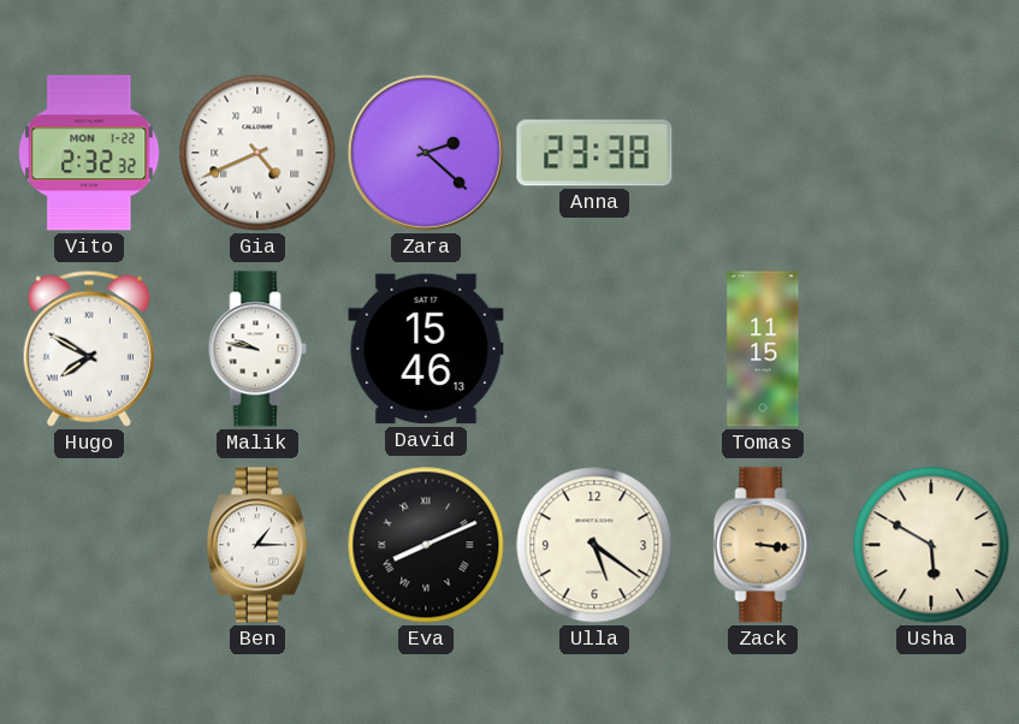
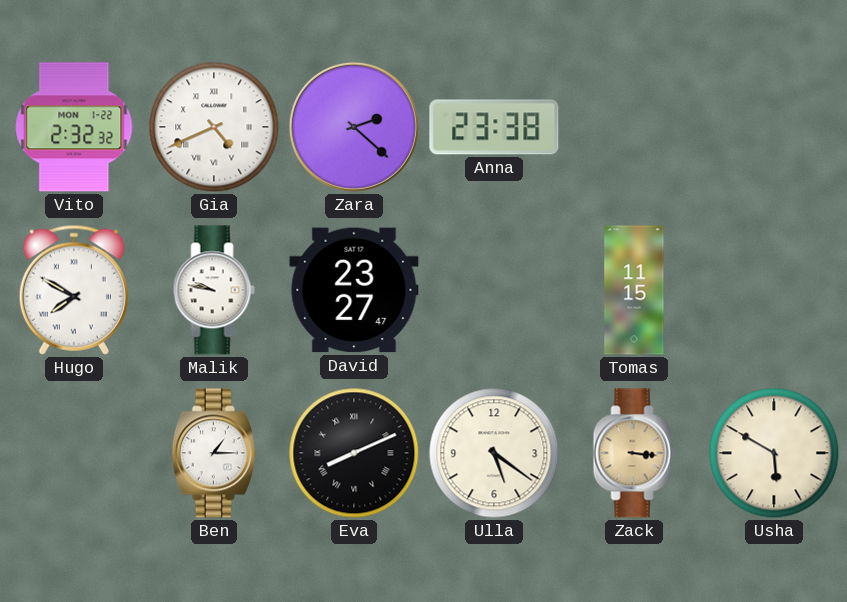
David: 15:46 -> 23:27 (354, 290)
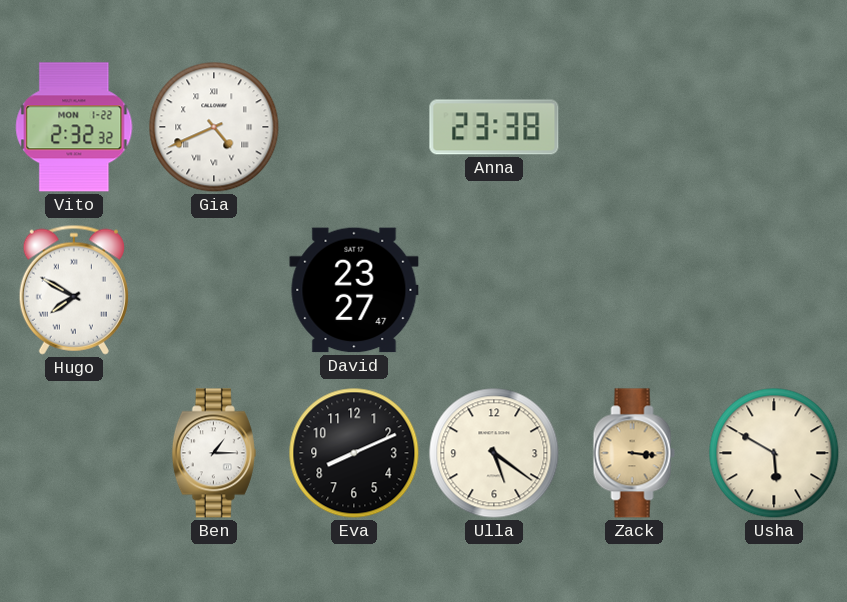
Zara: 2:22 -> none (354, 127)
Malik: 9:47 -> none (214, 290)
Tomas: 11:15 -> none (634, 290)
Eva numerals: Roman -> Arabic (354, 453)
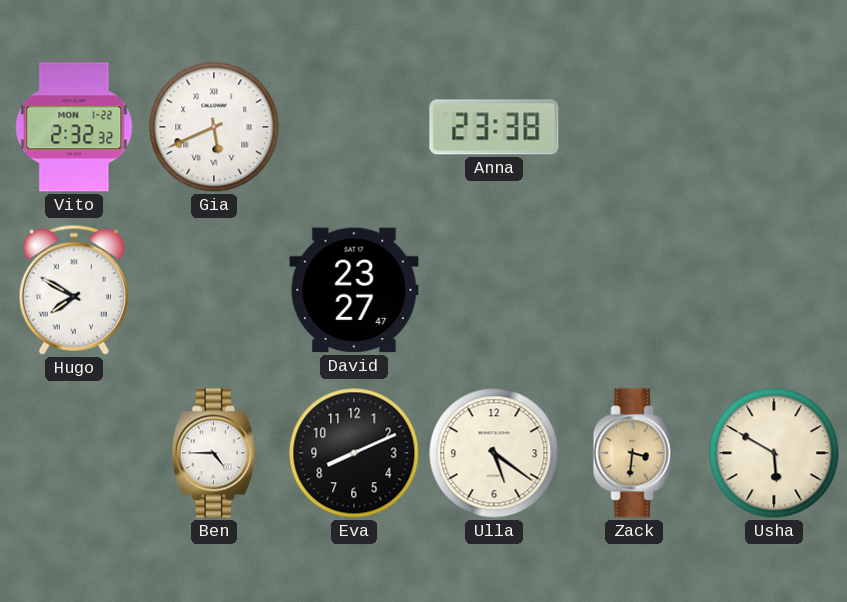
Gia: 4:41 -> 5:41 (214, 127)
Ben: 1:15 -> 4:45 (214, 453)
Zack: 3:16 -> 3:31 (634, 453)
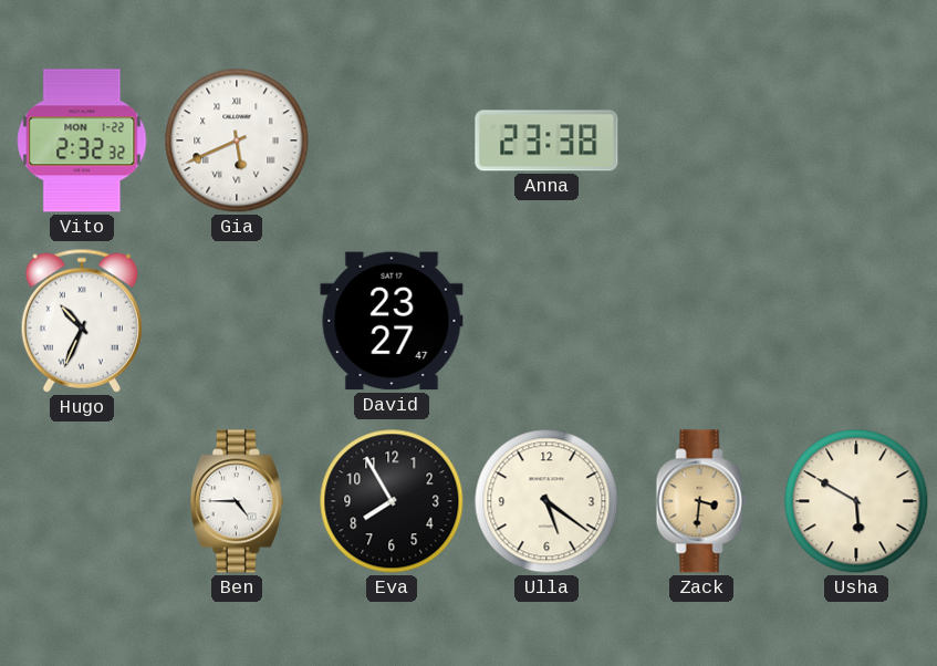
Hugo: 7:50 -> 10:34 (82, 321)
Eva: 8:11 -> 7:55 (392, 501)
